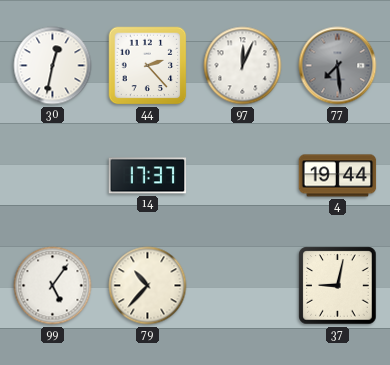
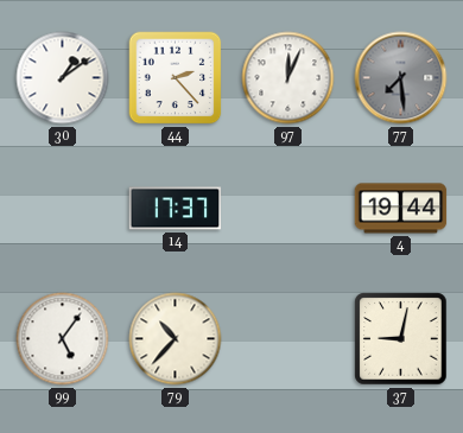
30: 12:32 -> 1:09 (63, 78)
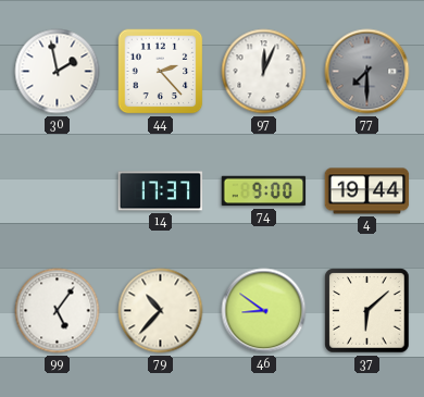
30: 1:09 -> 1:58 (58, 72)
77: 7:29 -> 7:30 (367, 72)
74: none -> 9:00 (264, 191)
46: none -> 8:51 (264, 311)
37: 9:02 -> 6:08 (367, 311)
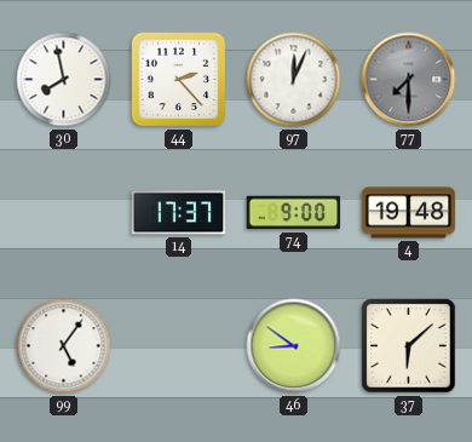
30: 1:58 -> 7:58 (64, 80)
4: 19:44 -> 19:48 (409, 213)
79: 10:37 -> none (161, 311)
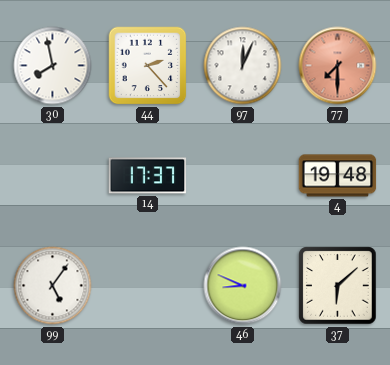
77 dial: grey -> salmon (338, 66)
74: 9:00 -> none (294, 213)
46: 8:51 -> 8:49 (243, 286)
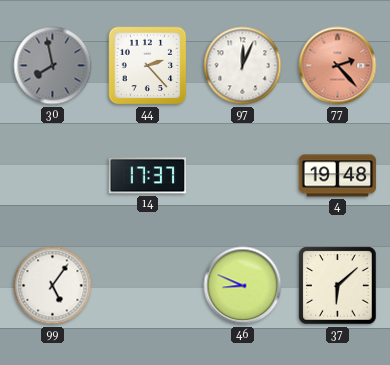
30 dial: white -> grey (53, 66)
77: 7:30 -> 2:23 (338, 66)
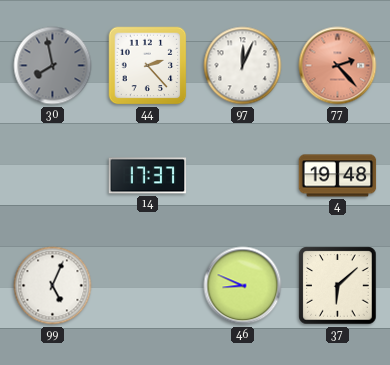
99: 5:06 -> 5:04 (53, 286)
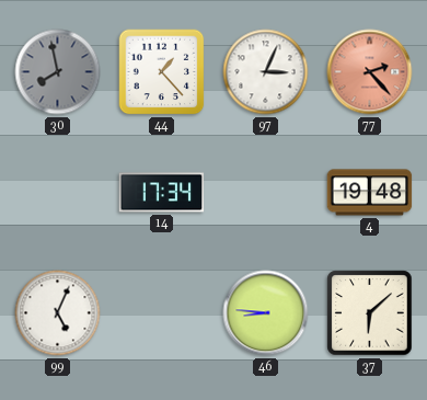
44: 2:23 -> 1:23 (162, 72)
97: 12:04 -> 3:04 (266, 72)
14: 17:37 -> 17:34 (162, 193)
46: 8:49 -> 8:46 (266, 313)
